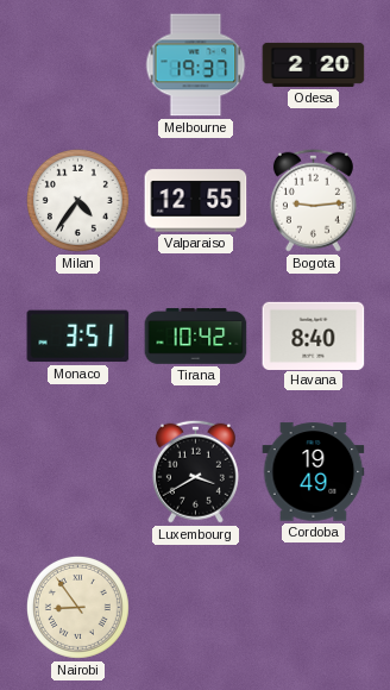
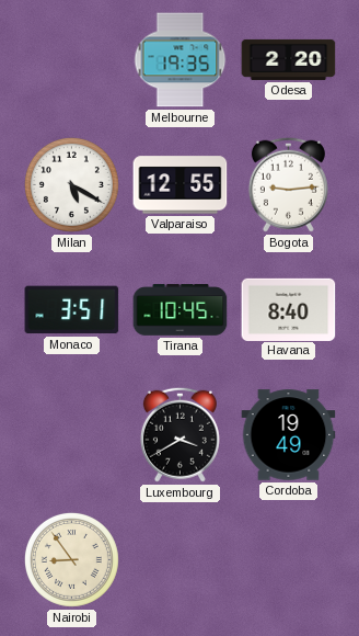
Melbourne: 19:37 -> 19:35 (181, 60)
Milan: 4:36 -> 5:20 (71, 184)
Tirana: 10:42 -> 10:45 (181, 310)
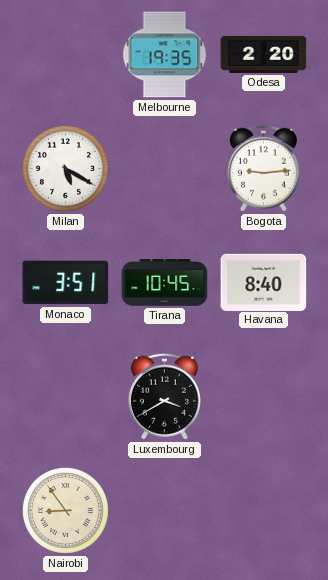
Valparaiso: 12:55 -> none (181, 185)
Cordoba: 19:49 -> none (289, 435)
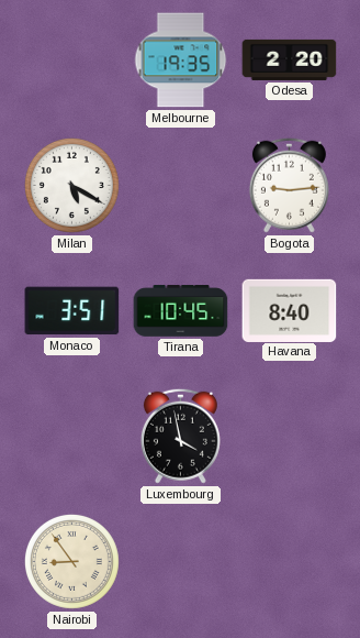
Luxembourg: 3:40 -> 3:58 (180, 436)
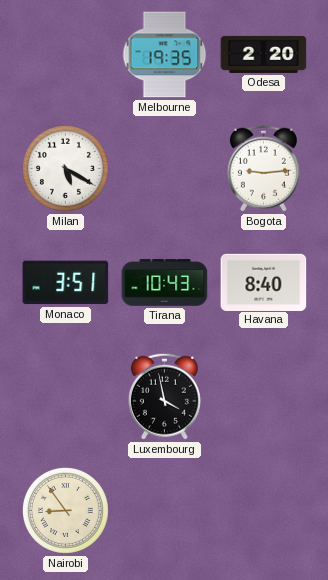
Tirana: 10:45 -> 10:43 (165, 283)
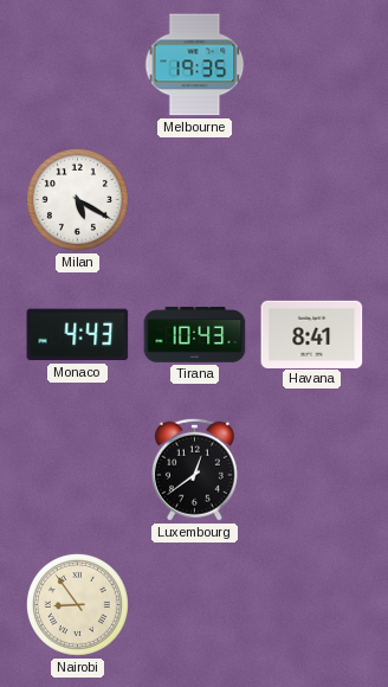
Odesa: 2:20 -> none (264, 54)
Bogota: 9:14 -> none (263, 168)
Monaco: 3:51 -> 4:43 (78, 335)
Havana: 8:40 -> 8:41 (312, 334)
Luxembourg: 3:58 -> 12:39 (194, 469)
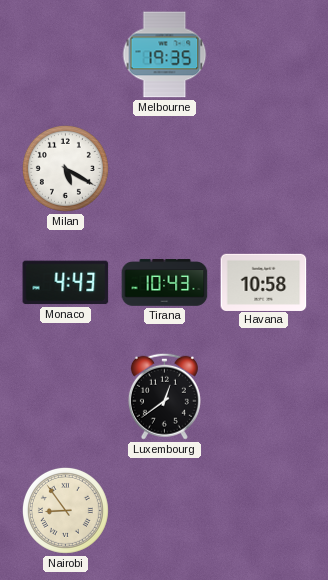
Havana: 8:41 -> 10:58 (264, 282)
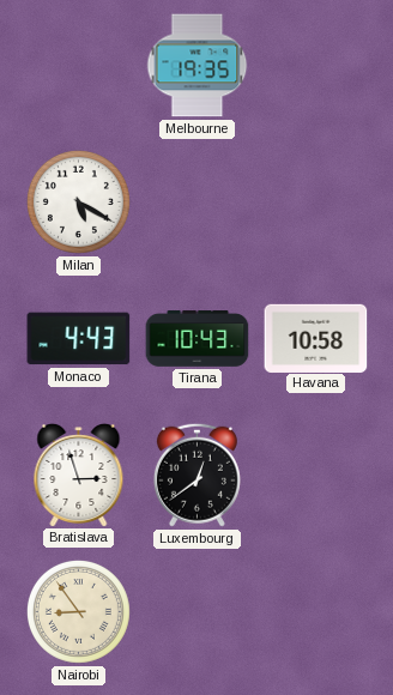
Bratislava: none -> 2:57 (79, 476)
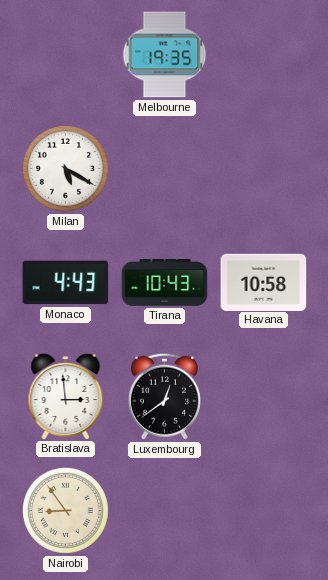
Bratislava: 2:57 -> 2:59 (66, 397)
